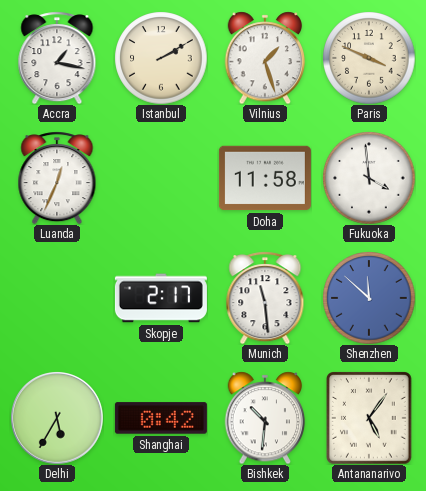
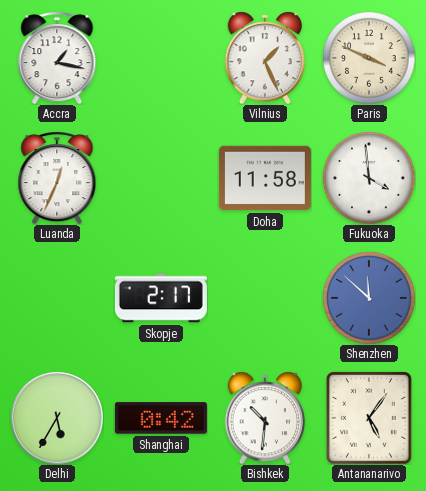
Istanbul: 2:10 -> none (161, 58)
Vilnius: 1:27 -> 1:26 (265, 58)
Munich: 11:29 -> none (265, 298)
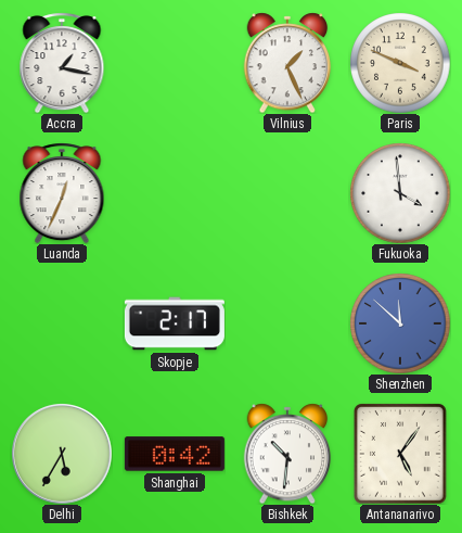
Doha: 11:58 -> none (265, 178)
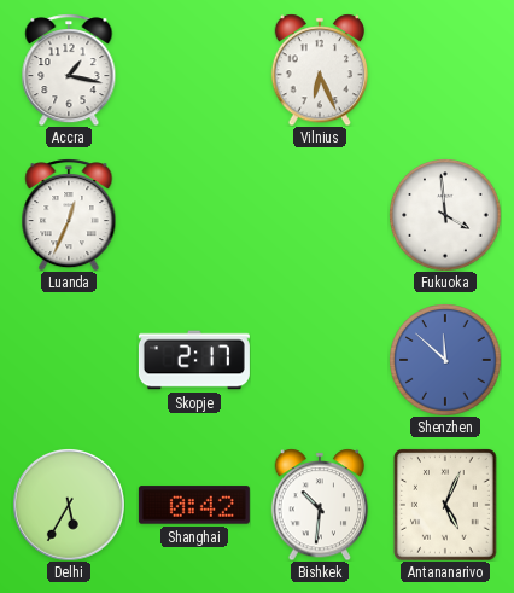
Vilnius: 1:26 -> 6:26 (320, 70)
Paris: 3:49 -> none (400, 63)
Antananarivo: 5:06 -> 5:04 (446, 505)
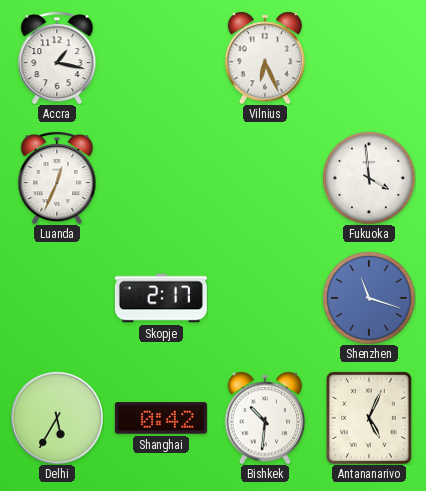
Shenzhen: 11:52 -> 11:18 (369, 298)
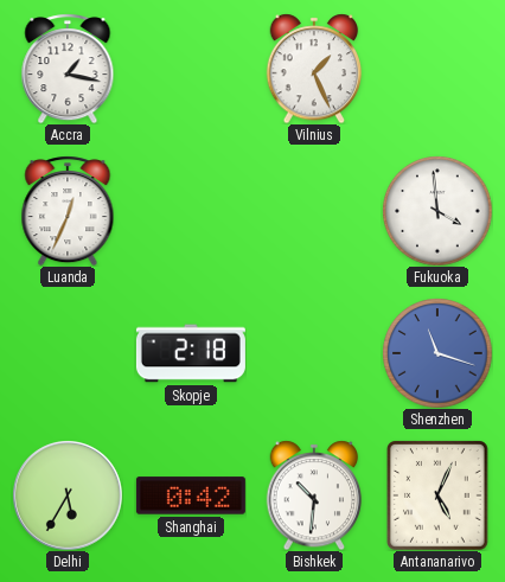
Vilnius: 6:26 -> 1:26 (314, 69)
Skopje: 2:17 -> 2:18 (191, 353)
